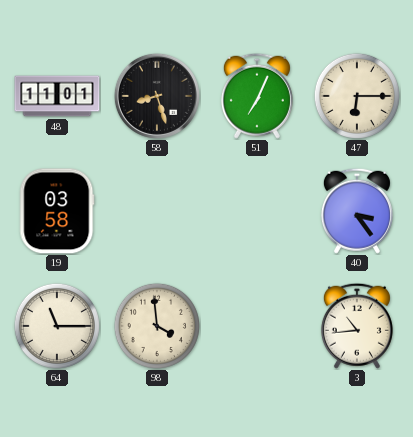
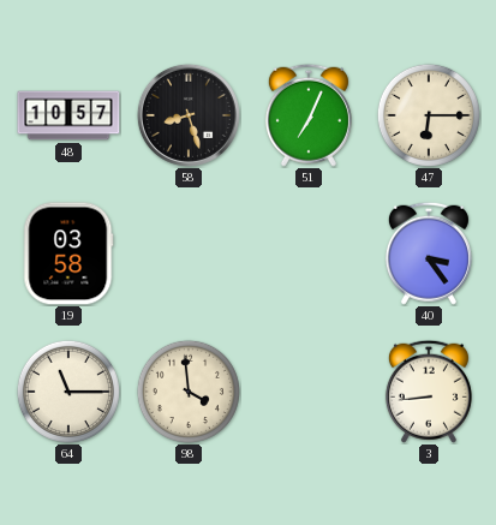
48: 11:01 -> 10:57 (68, 115)
3: 10:44 -> 8:44 (429, 392)
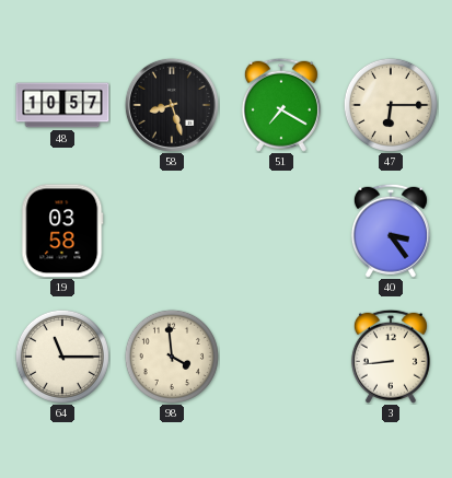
51: 7:04 -> 7:20 (281, 105)
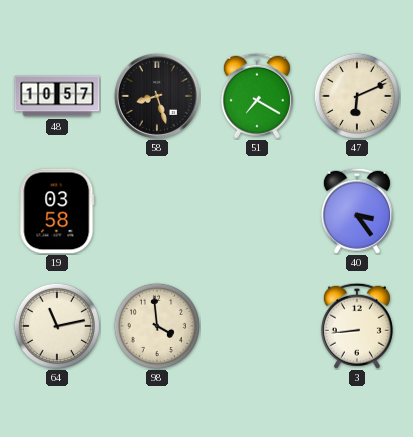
47: 6:15 -> 6:11 (357, 96)
64: 11:15 -> 11:13 (57, 326)
